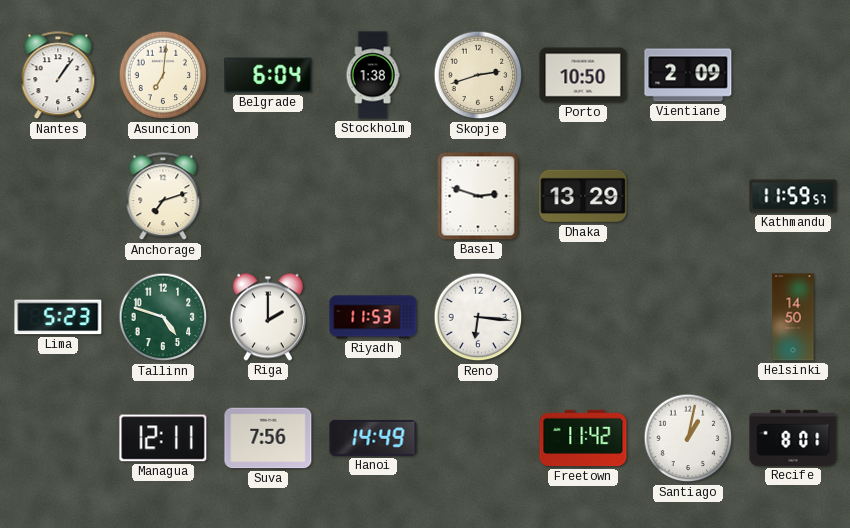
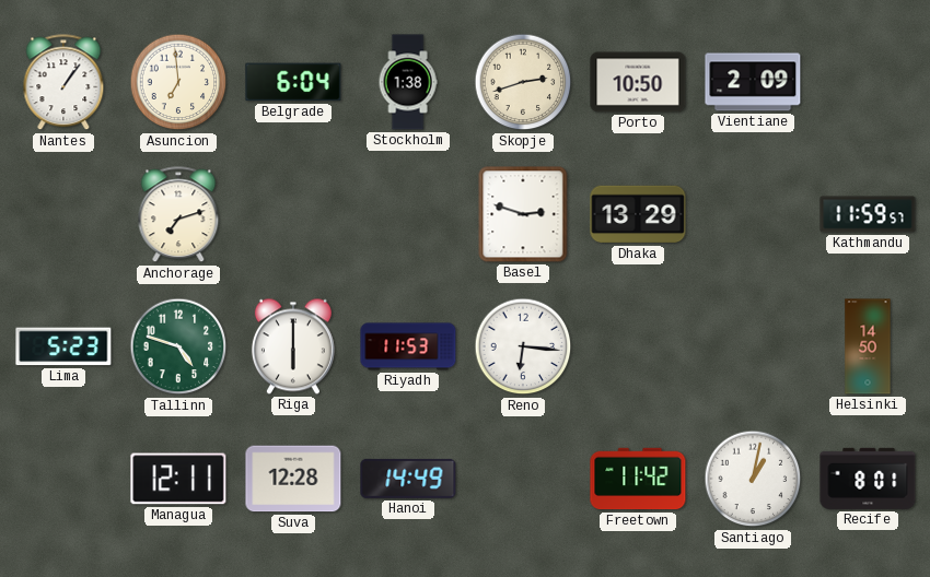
Asuncion: 7:01 -> 6:59 (178, 82)
Riga: 2:00 -> 6:00 (293, 346)
Suva: 7:56 -> 12:28 (293, 479)
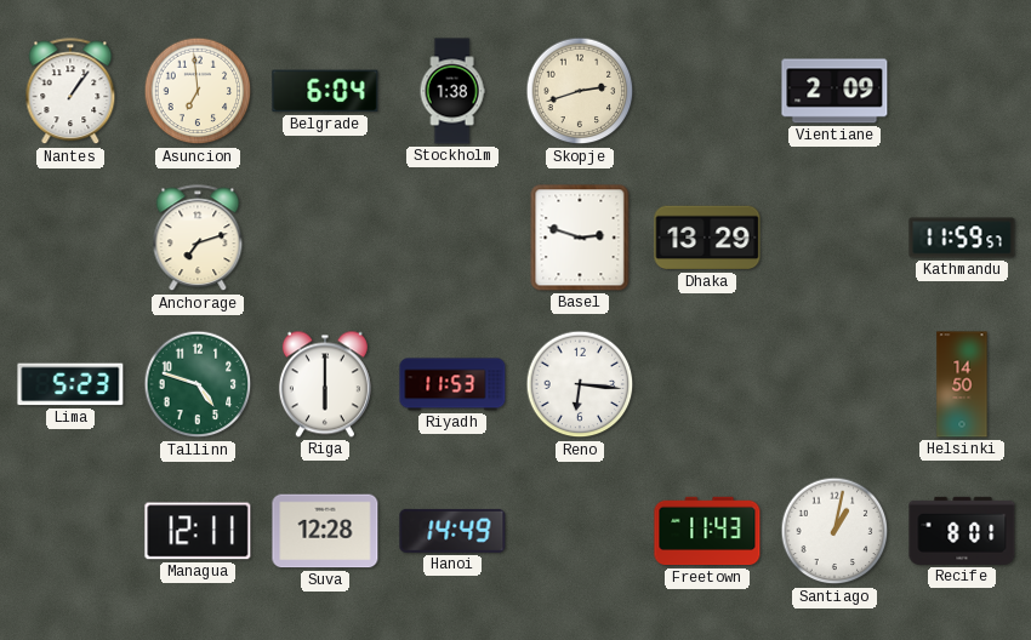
Porto: 10:50 -> none (638, 82)
Freetown: 11:42 -> 11:43 (707, 531)
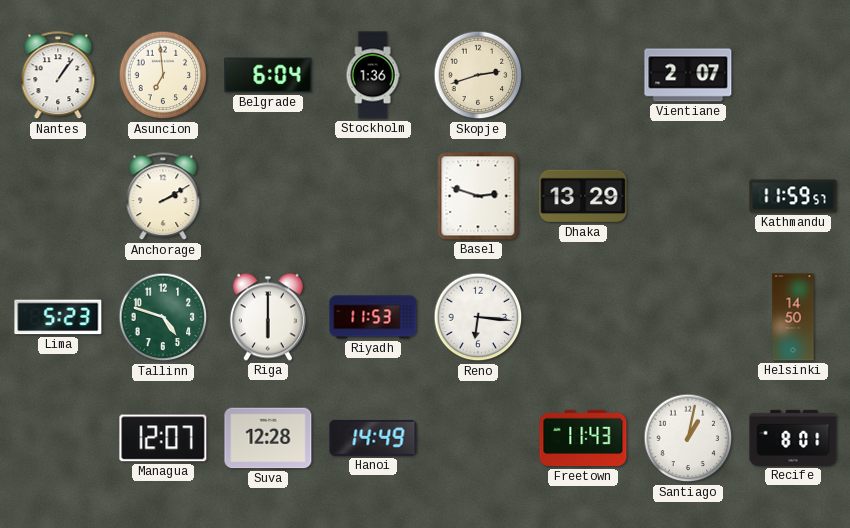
Stockholm: 1:38 -> 1:36 (373, 75)
Vientiane: 2:09 -> 2:07 (688, 75)
Anchorage: 7:12 -> 2:10 (163, 197)
Managua: 12:11 -> 12:07 (163, 438)
